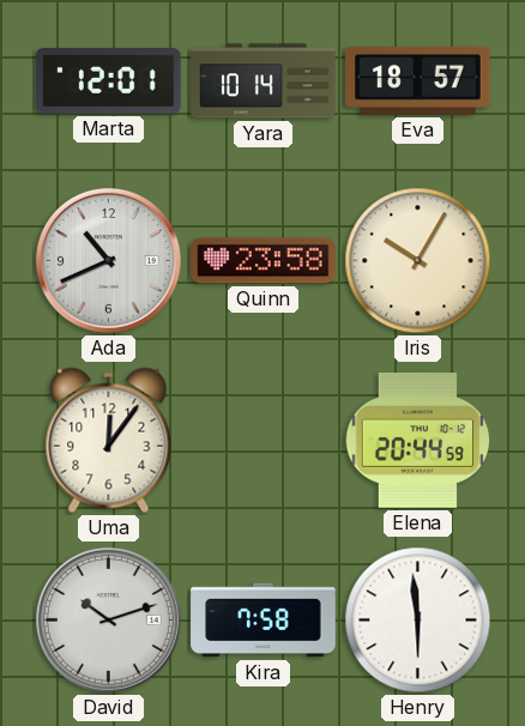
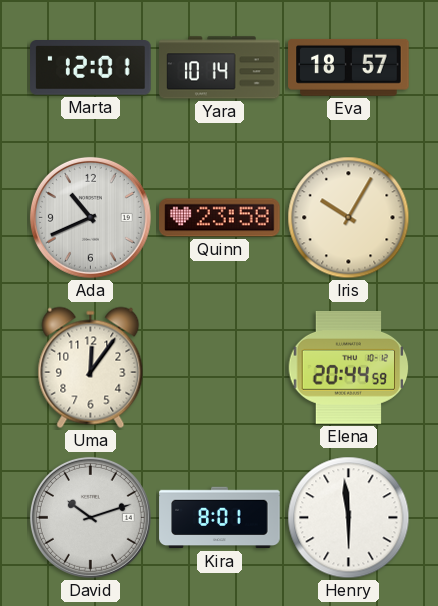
Kira: 7:58 -> 8:01 (220, 518)
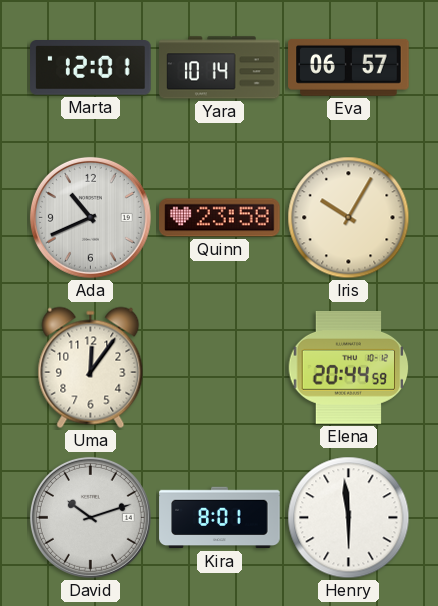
Eva: 18:57 -> 06:57 (349, 67)
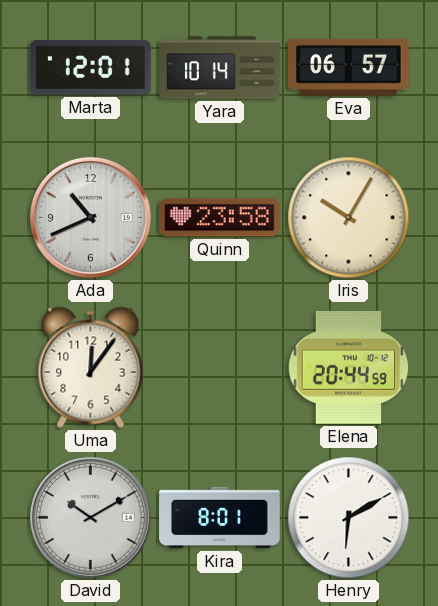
David: 10:12 -> 10:10 (90, 517)
Henry: 5:59 -> 6:10 (349, 518)
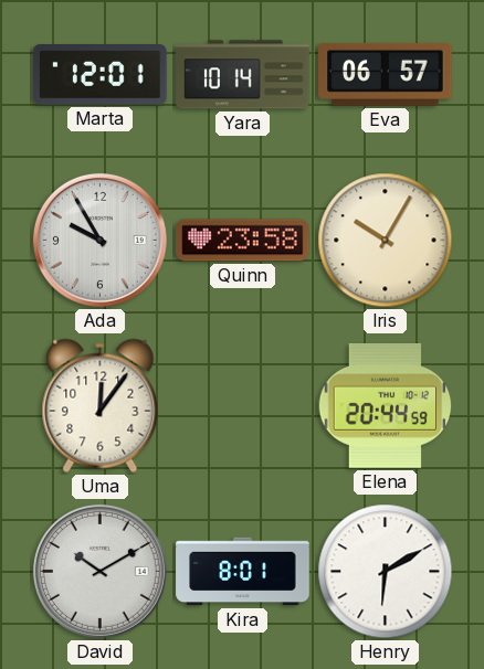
Ada: 10:41 -> 9:55 (99, 240)
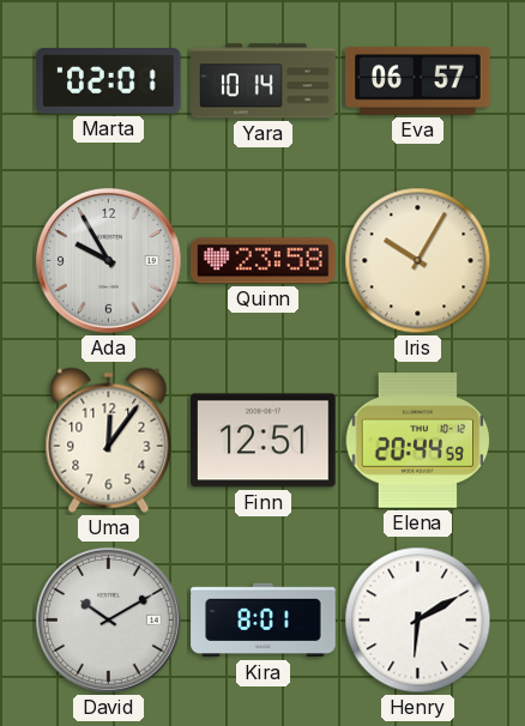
Marta: 12:01 -> 02:01 (109, 81)
Finn: none -> 12:51 (264, 441)
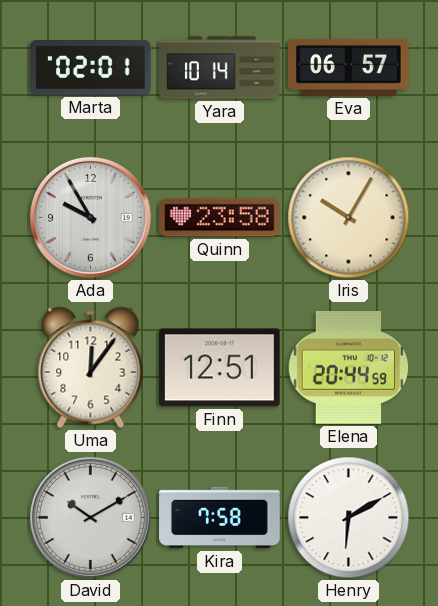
Kira: 8:01 -> 7:58 (220, 518)
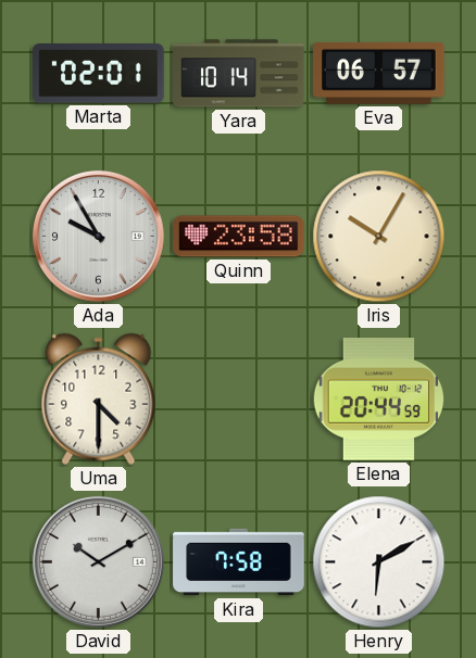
Uma: 12:06 -> 4:30 (99, 400)
Finn: 12:51 -> none (220, 368)
